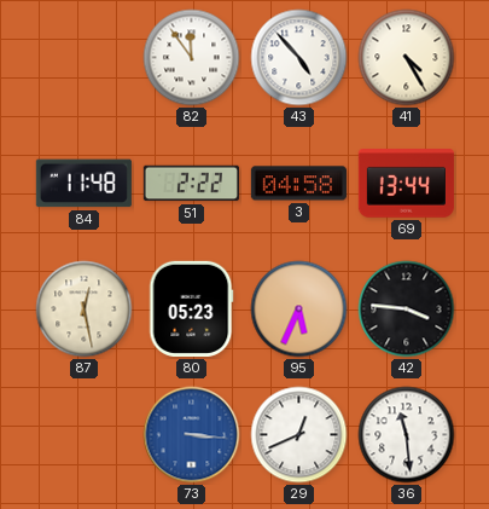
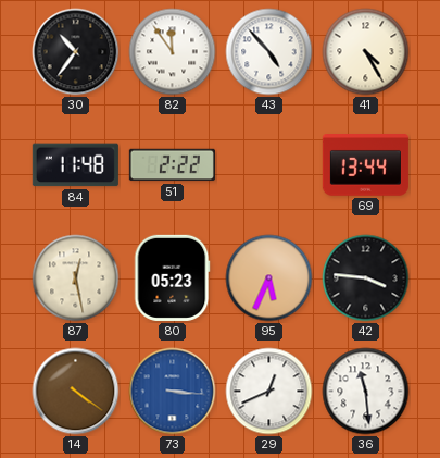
30: none -> 10:36 (76, 52)
3: 04:58 -> none (298, 184)
14: none -> 4:21 (76, 392)
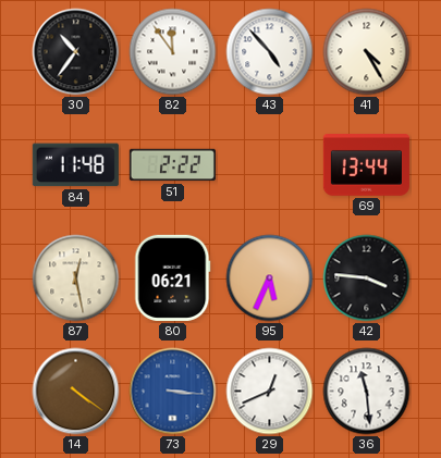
80: 05:23 -> 06:21 (172, 277)
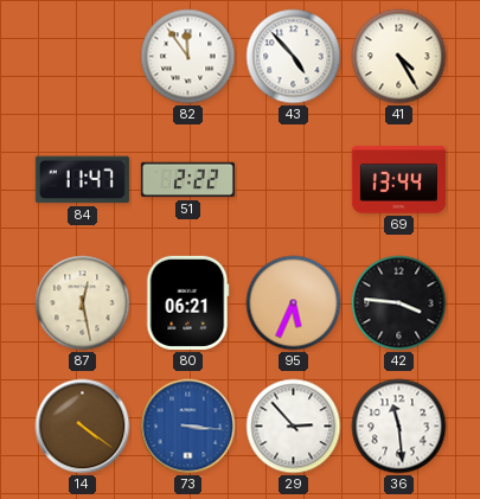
30: 10:36 -> none (76, 52)
84: 11:48 -> 11:47 (82, 180)
29: 12:41 -> 2:53 (294, 427)
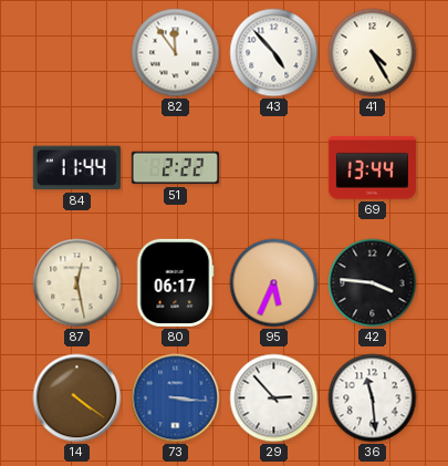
84: 11:47 -> 11:44 (76, 168)
80: 06:21 -> 06:17 (175, 282)
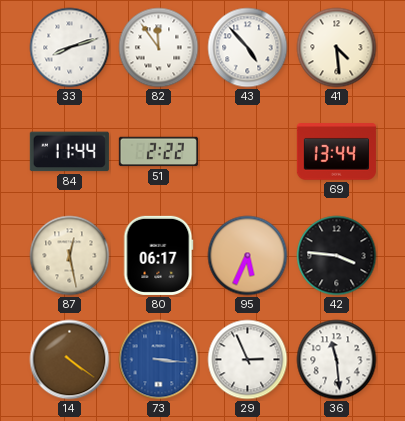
33: none -> 8:12 (70, 48)
41: 4:25 -> 4:29 (337, 48)
29: 2:53 -> 2:56 (248, 360)
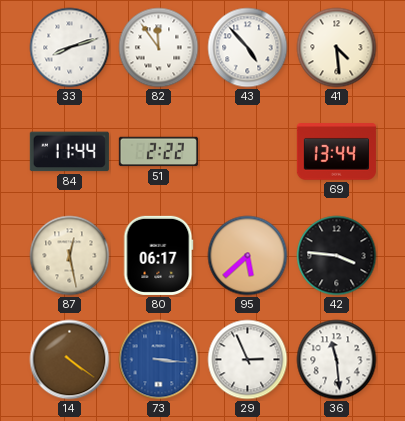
95: 5:34 -> 5:38 (248, 256)
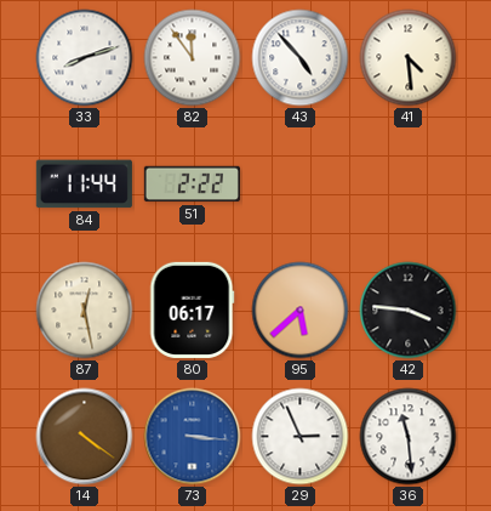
69: 13:44 -> none (336, 152)
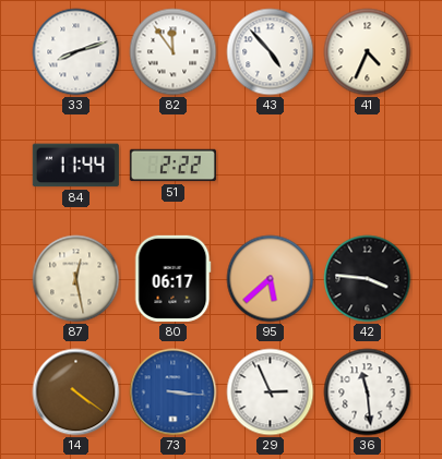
41: 4:29 -> 4:34 (368, 52)
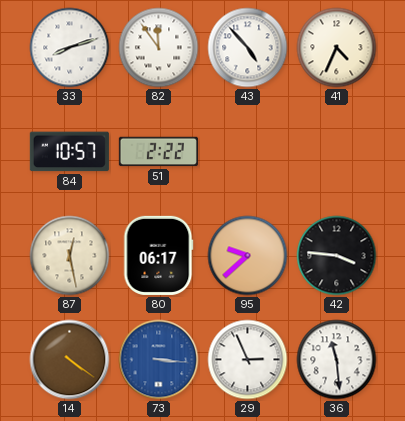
84: 11:44 -> 10:57 (69, 152)
95: 5:38 -> 9:38 (248, 256)
